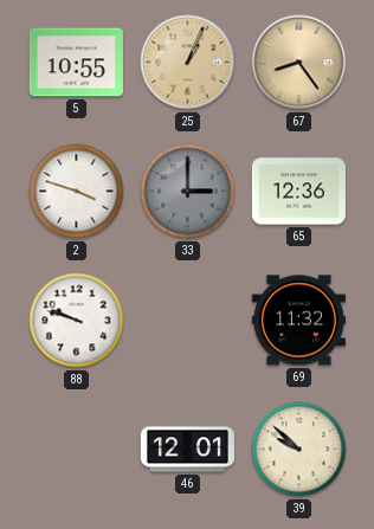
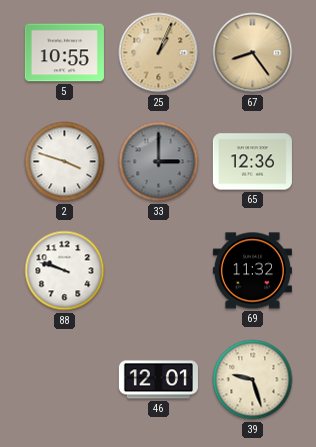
39: 9:52 -> 9:27 (253, 380)
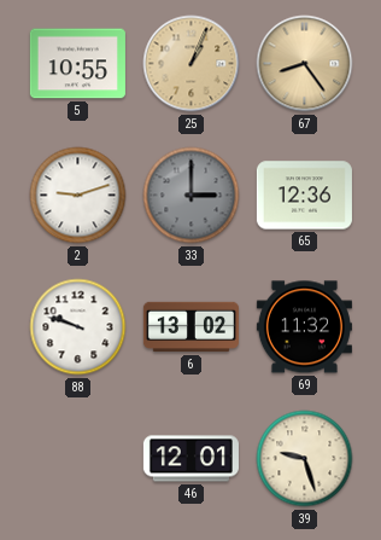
2: 3:48 -> 9:12 (78, 196)
6: none -> 13:02 (190, 327)
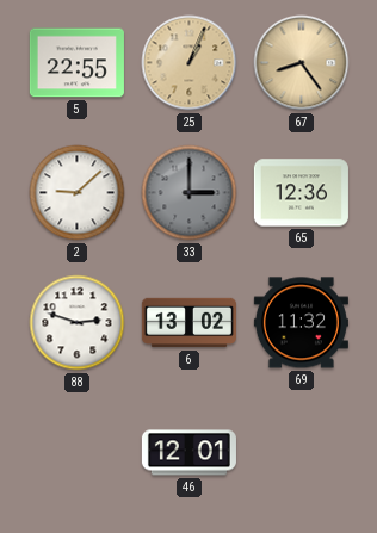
5: 10:55 -> 22:55 (76, 63)
2: 9:12 -> 9:08 (78, 193)
88: 9:48 -> 2:48 (78, 323)
39: 9:27 -> none (305, 459)
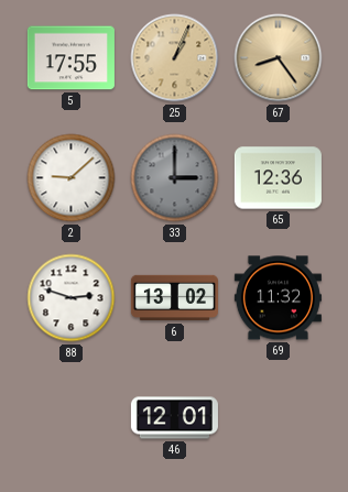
5: 22:55 -> 17:55 (70, 58)
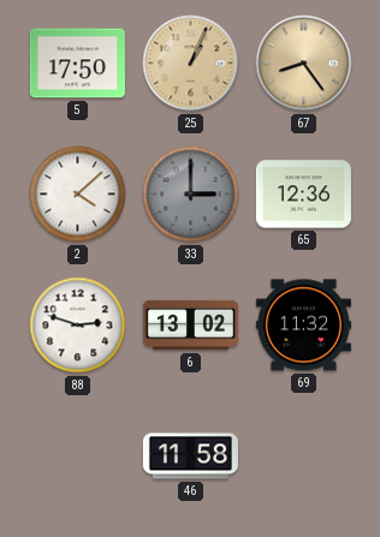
5: 17:55 -> 17:50 (77, 64)
2: 9:08 -> 4:08 (78, 195)
46: 12:01 -> 11:58 (190, 457)
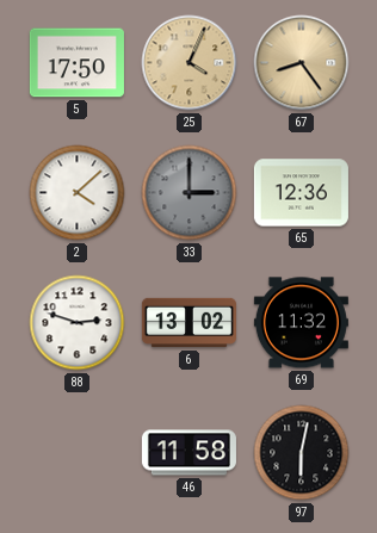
25: 1:04 -> 4:04 (190, 63)
97: none -> 6:02 (302, 453)
